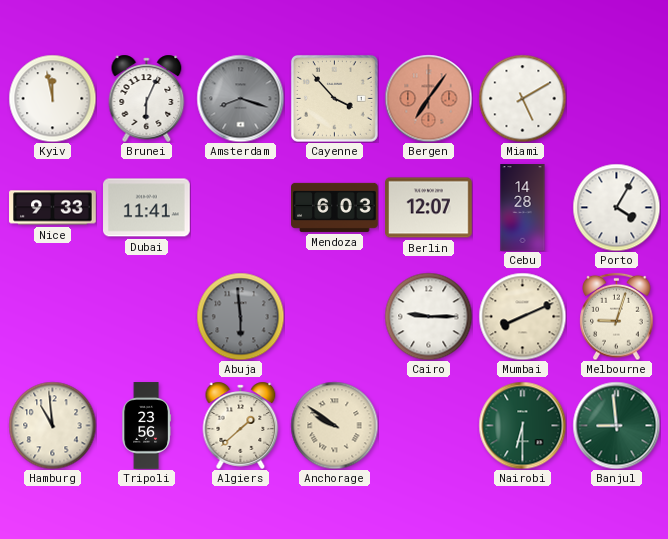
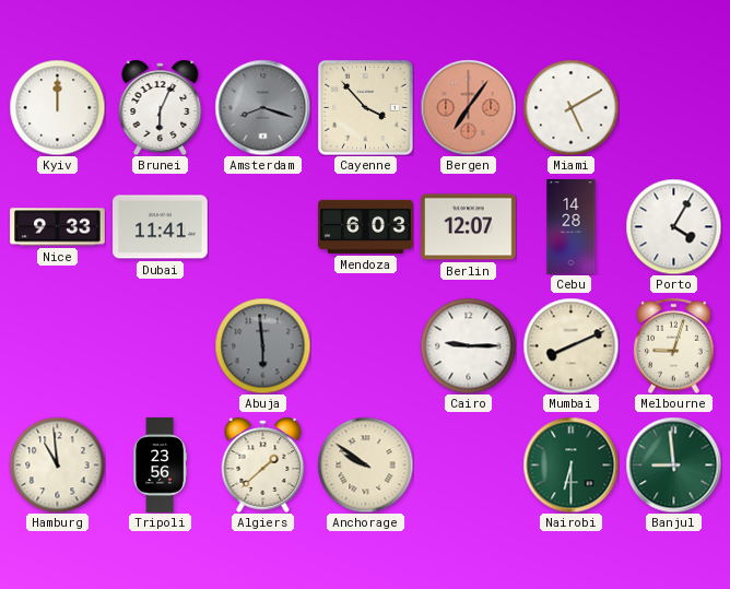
Kyiv: 11:58 -> 12:00 (57, 107)
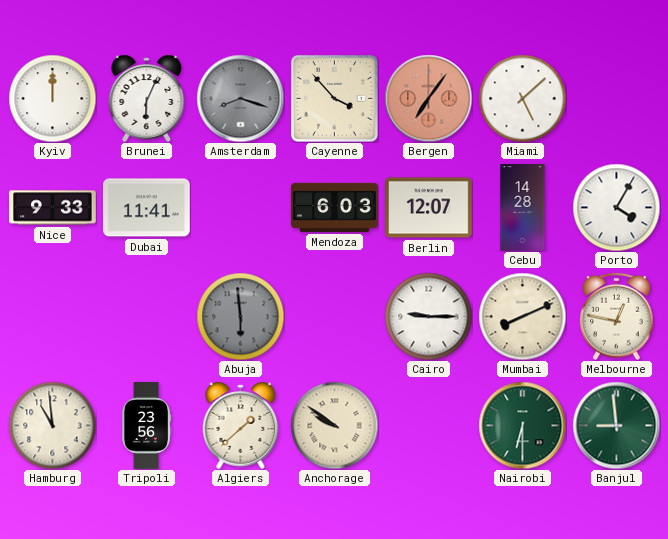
Miami: 5:10 -> 5:08 (522, 98)
Melbourne: 9:03 -> 12:47 (617, 316)
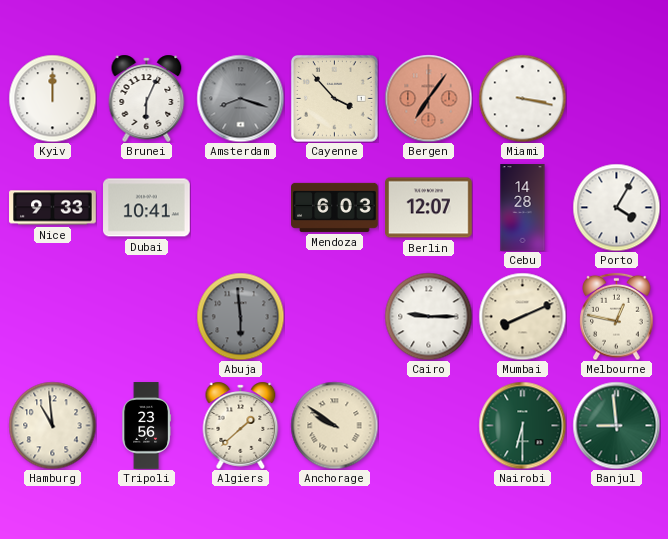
Miami: 5:08 -> 3:17 (522, 98)
Dubai: 11:41 -> 10:41 (147, 208)
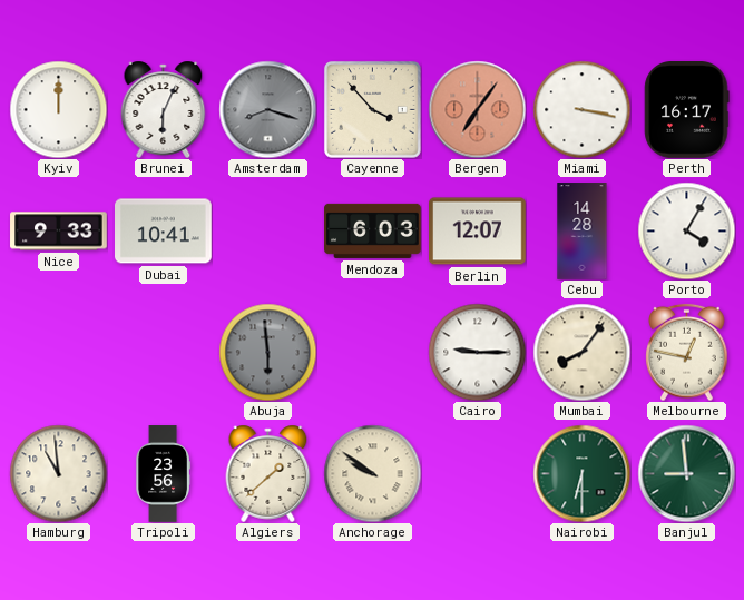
Perth: none -> 16:17 (687, 110)
Mumbai: 8:11 -> 8:06 (581, 352)
